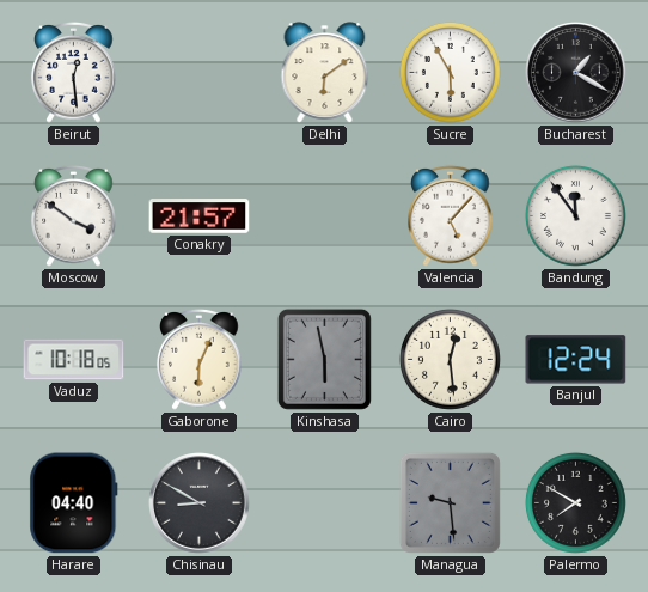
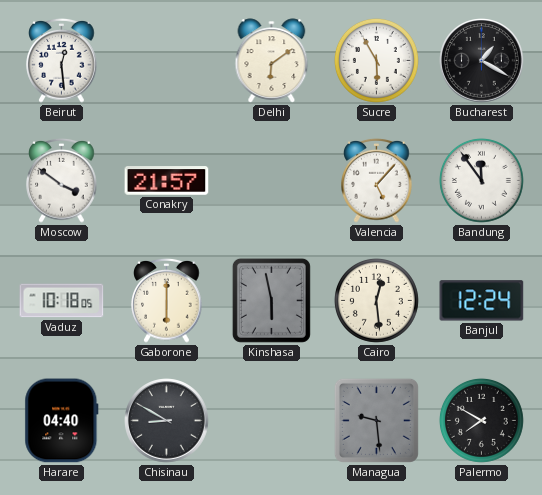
Gaborone: 6:04 -> 6:00 (167, 301)
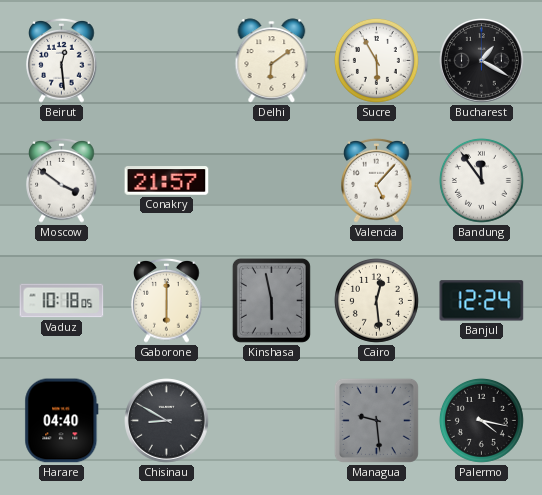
Palermo: 7:50 -> 4:17 (481, 420)
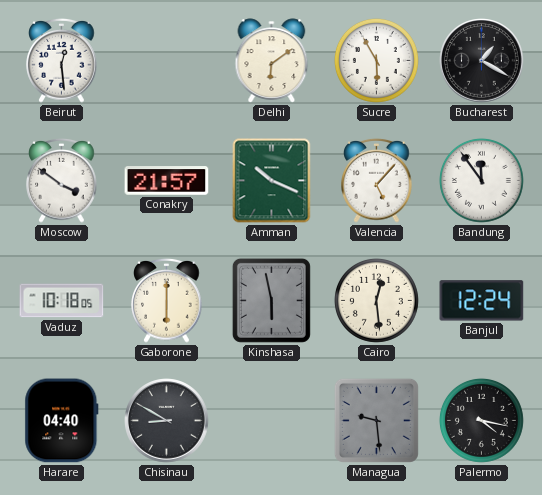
Amman: none -> 10:19 (272, 181)
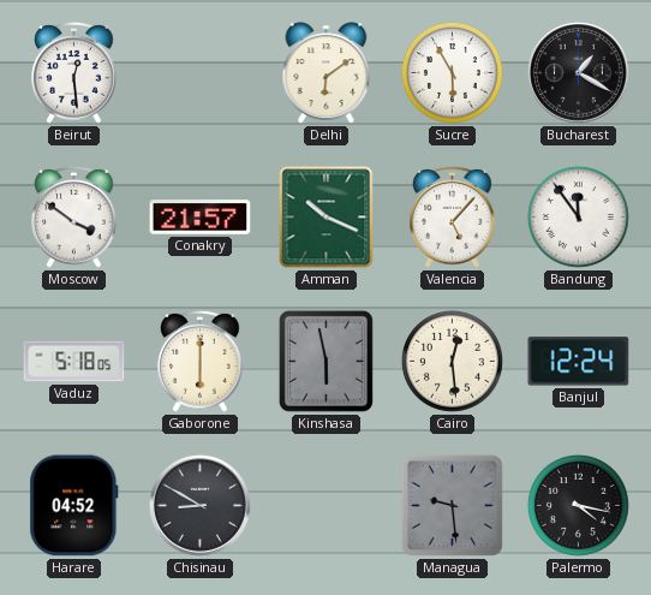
Vaduz: 10:18 -> 5:18 (74, 362)
Harare: 04:40 -> 04:52 (74, 506)
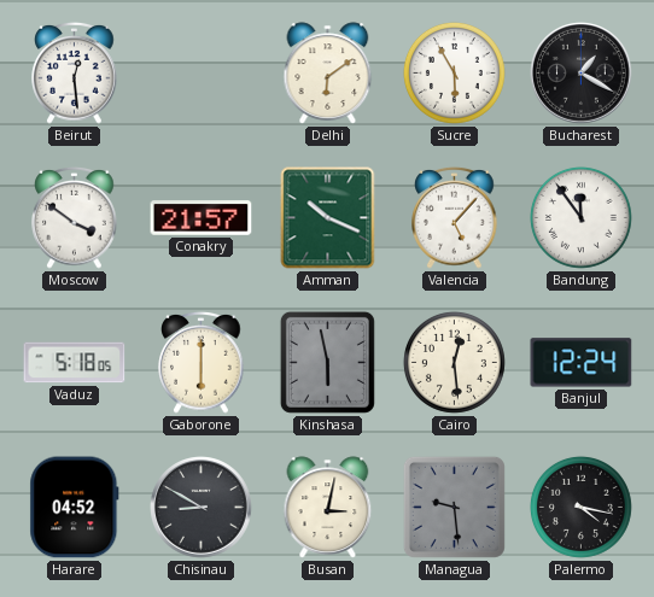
Busan: none -> 3:02 (328, 508)
